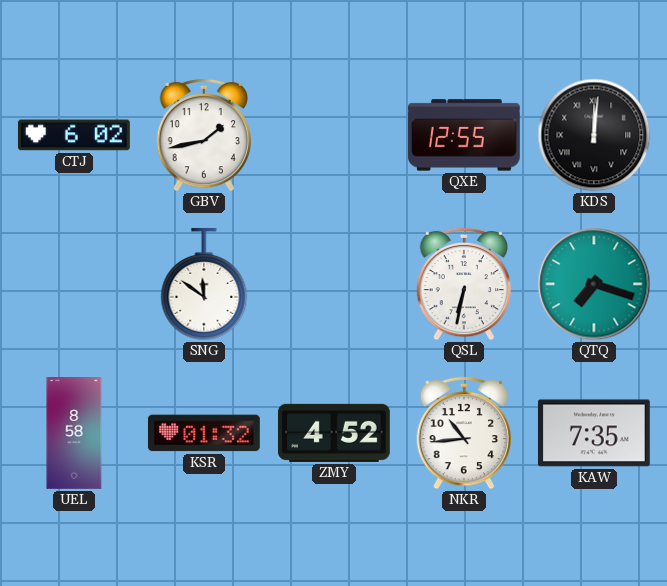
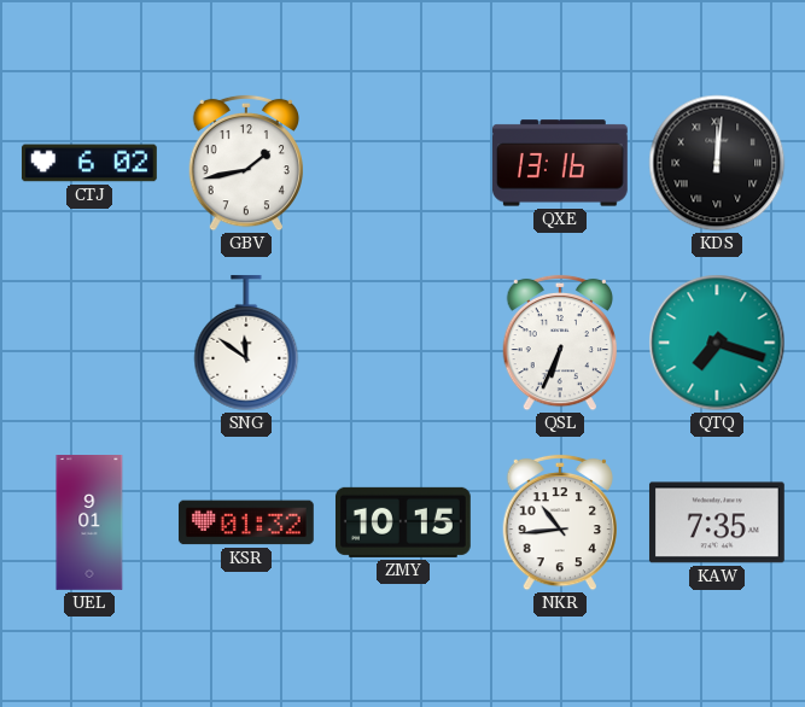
QXE: 12:55 -> 13:16 (560, 163)
QSL: 6:32 -> 6:34 (559, 343)
UEL: 8:58 -> 9:01 (89, 524)
ZMY: 4:52 -> 10:15 (403, 522)
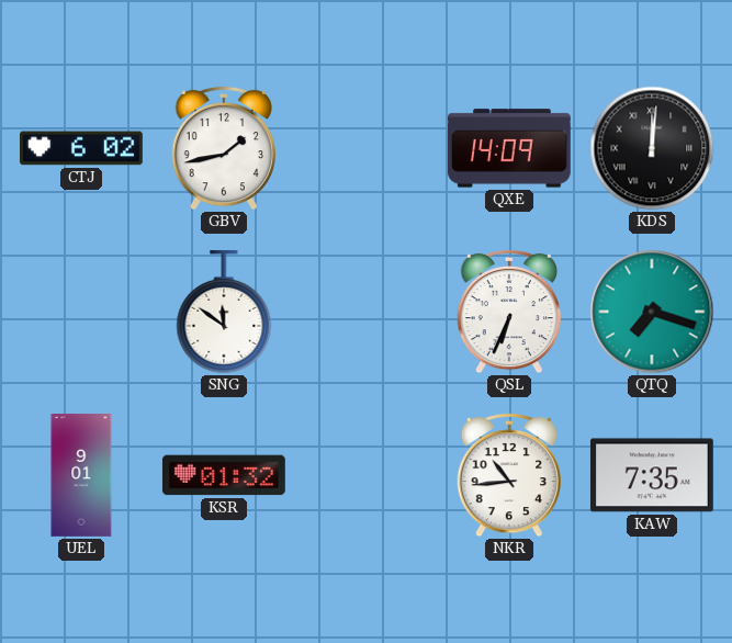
QXE: 13:16 -> 14:09 (509, 148)
ZMY: 10:15 -> none (403, 522)
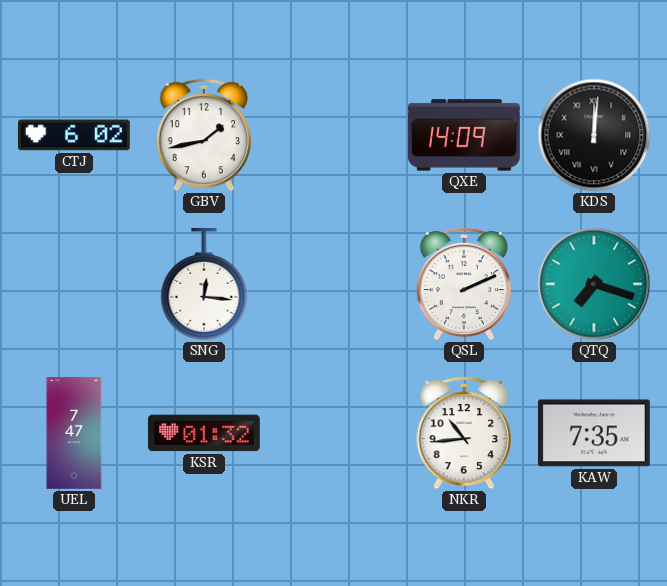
SNG: 11:51 -> 12:16 (204, 284)
QSL: 6:34 -> 2:11 (463, 284)
UEL: 9:01 -> 7:47 (74, 434)
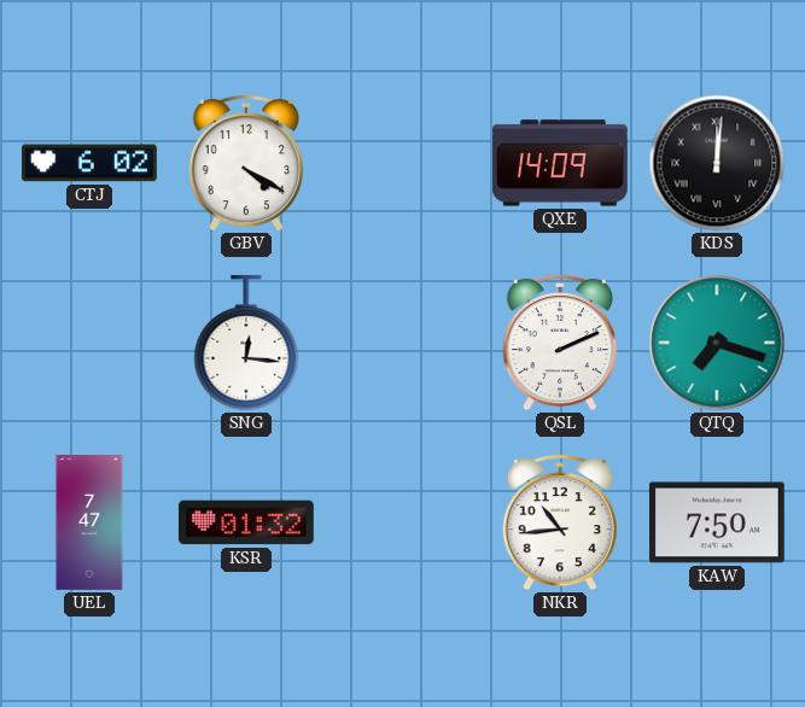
GBV: 1:43 -> 4:20 (245, 163)
KAW: 7:35 -> 7:50 (717, 522)
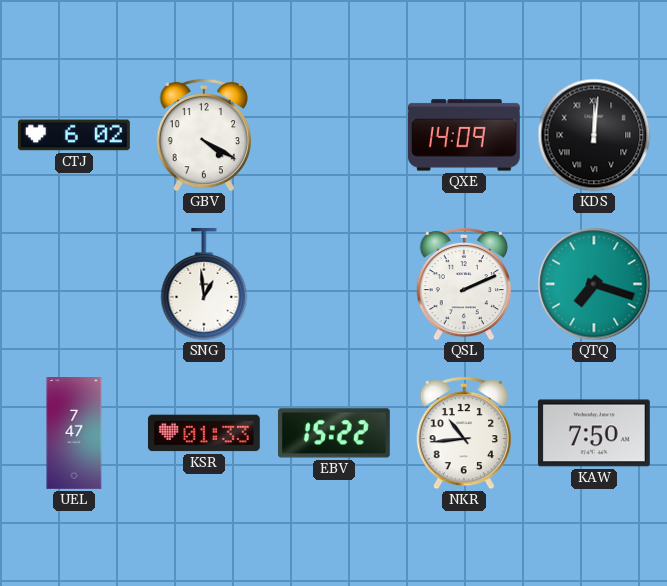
SNG: 12:16 -> 12:59 (204, 284)
KSR: 01:32 -> 01:33 (204, 433)
EBV: none -> 15:22 (334, 433)
